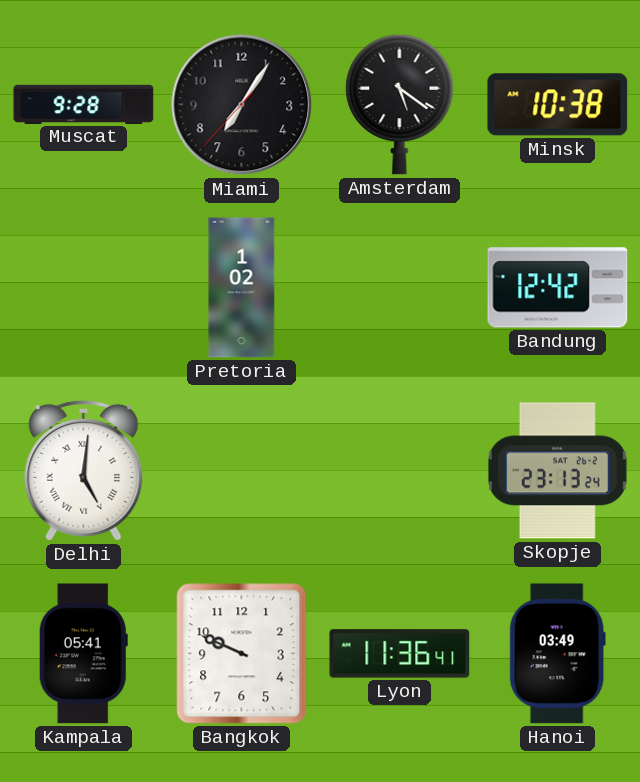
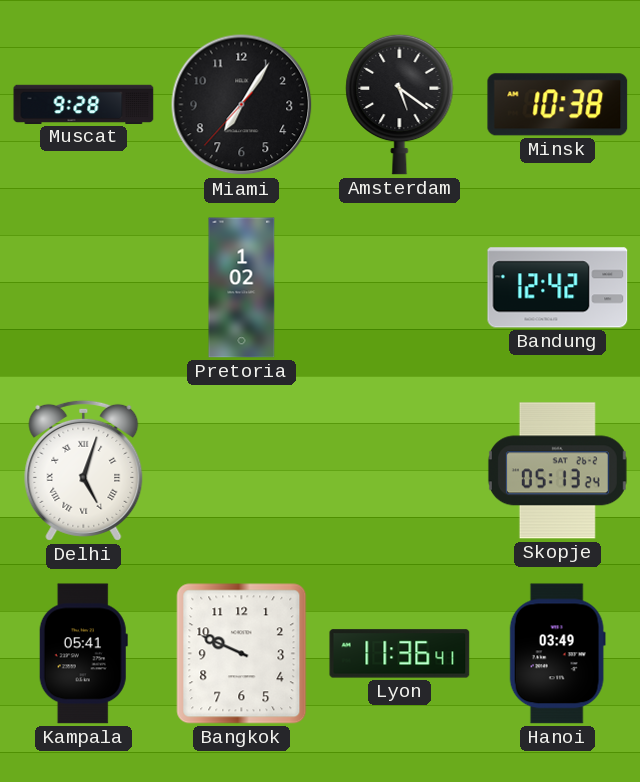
Delhi: 5:01 -> 5:03 (84, 470)
Skopje: 23:13 -> 05:13 (557, 471)
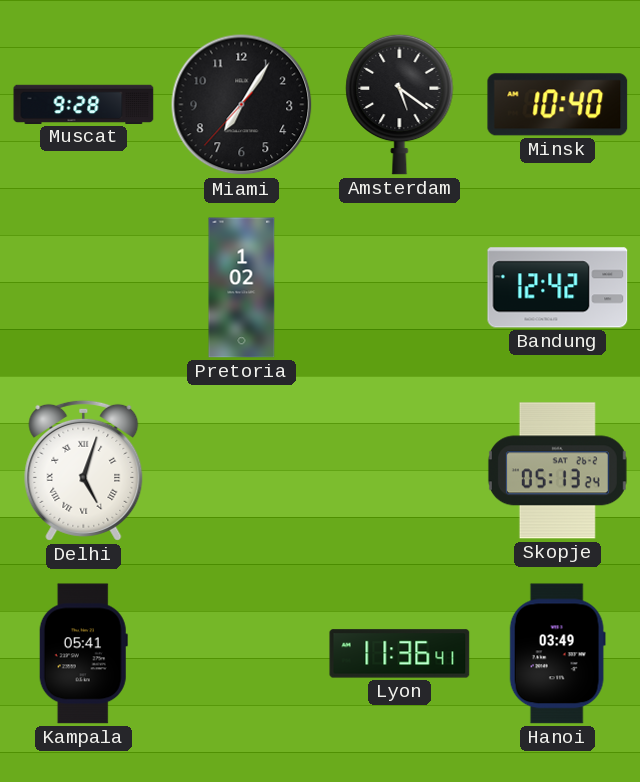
Minsk: 10:38 -> 10:40 (558, 105)
Bangkok: 9:49 -> none (242, 654)
